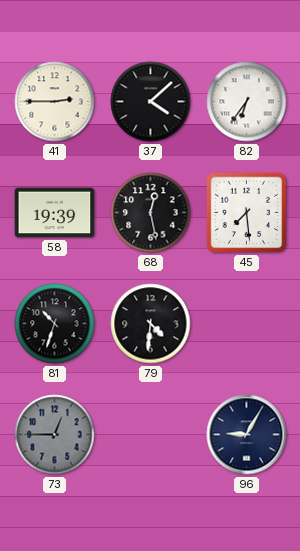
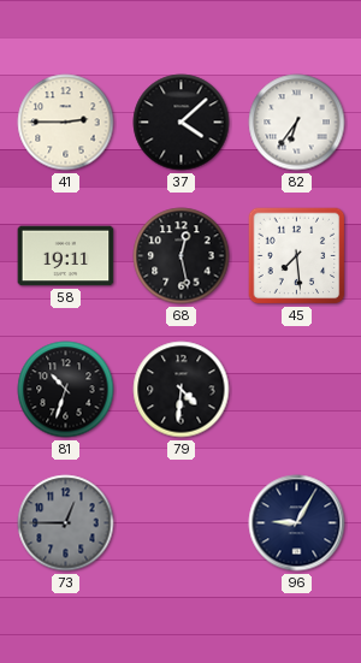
58: 19:39 -> 19:11 (66, 256)
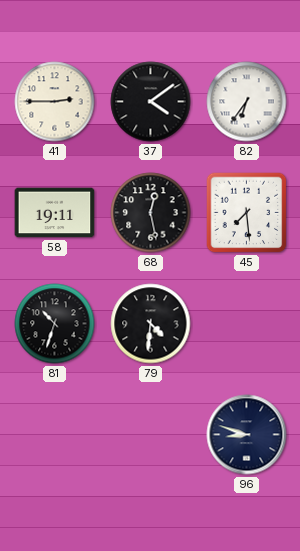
37: 4:08 -> 4:09 (151, 102)
73: 12:45 -> none (66, 523)
96: 9:05 -> 8:48 (247, 435)
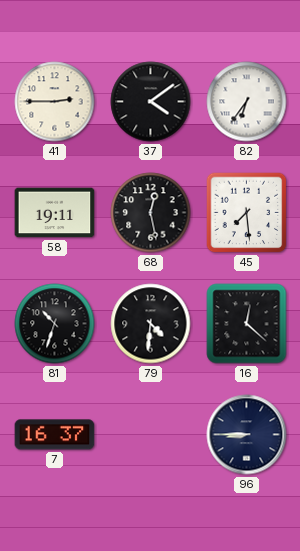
16: none -> 12:22 (247, 324)
7: none -> 16:37 (55, 435)
96: 8:48 -> 8:45 (247, 435)
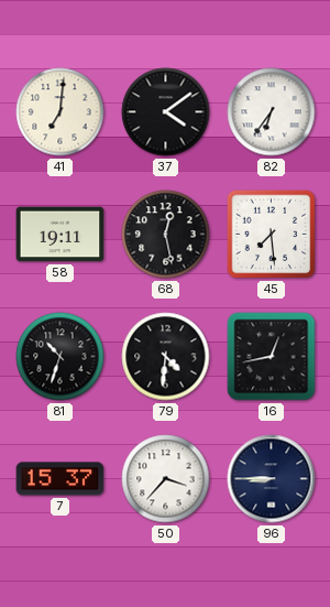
41: 2:45 -> 7:01 (61, 112)
16: 12:22 -> 12:43 (272, 357)
7: 16:37 -> 15:37 (61, 479)
50: none -> 3:37 (166, 479)
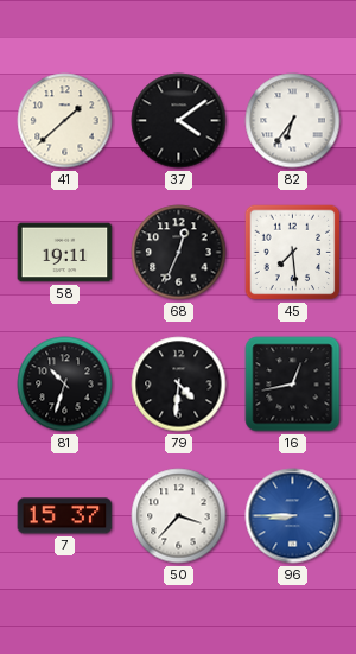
41: 7:01 -> 1:38 (65, 121)
68: 12:28 -> 12:34 (179, 253)
96 dial: navy -> blue (293, 516)
